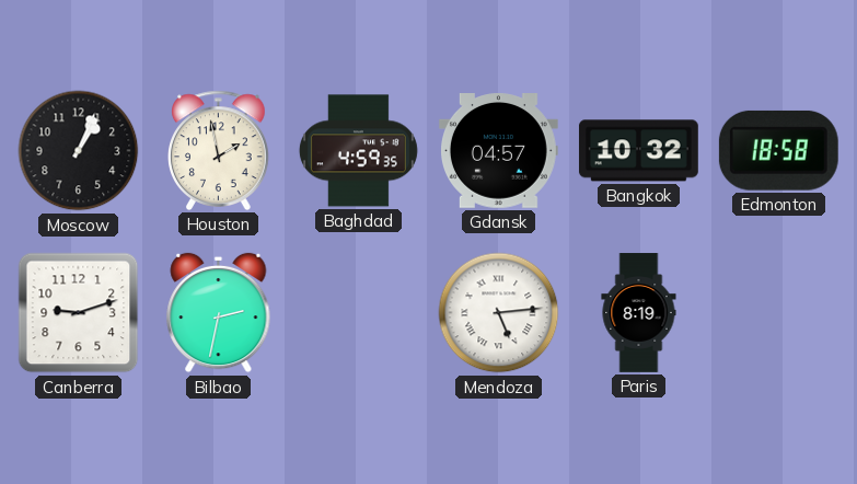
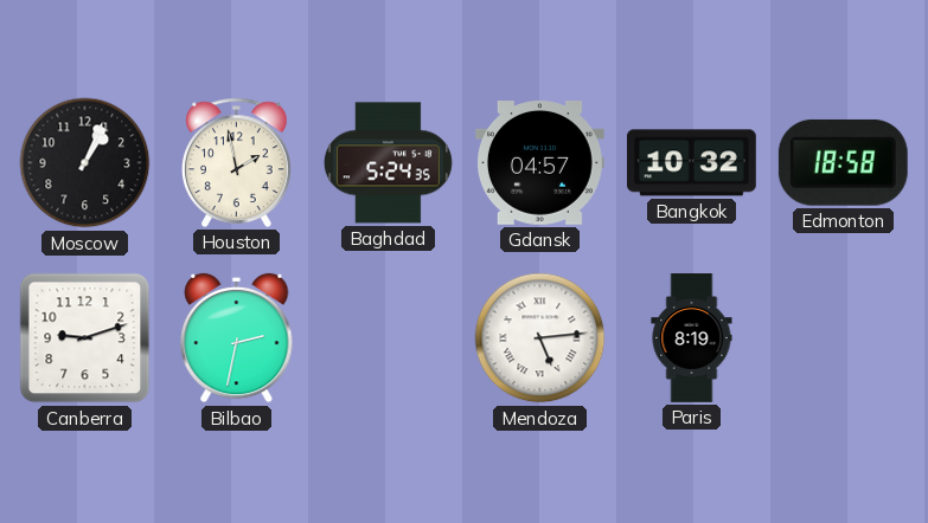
Baghdad: 4:59 -> 5:24 (388, 163)
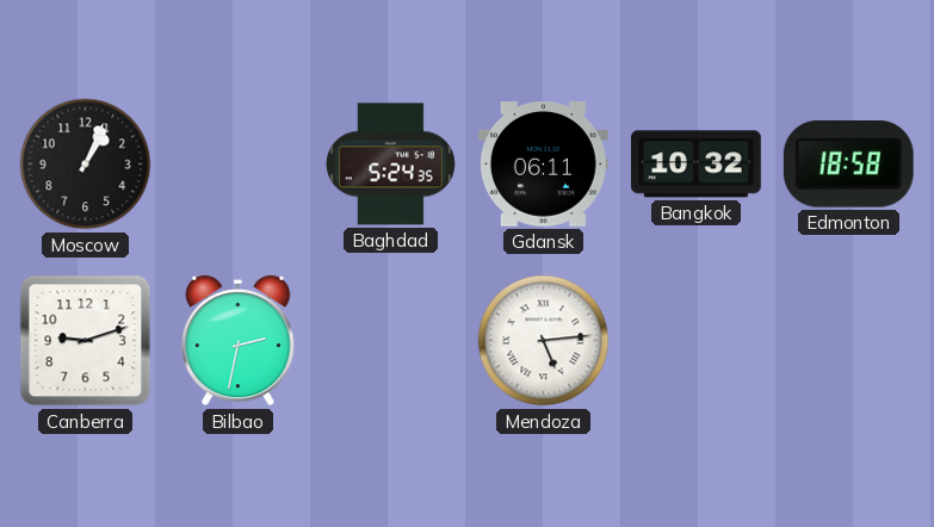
Houston: 1:58 -> none (237, 162)
Gdansk: 04:57 -> 06:11 (543, 165)
Paris: 8:19 -> none (692, 338)
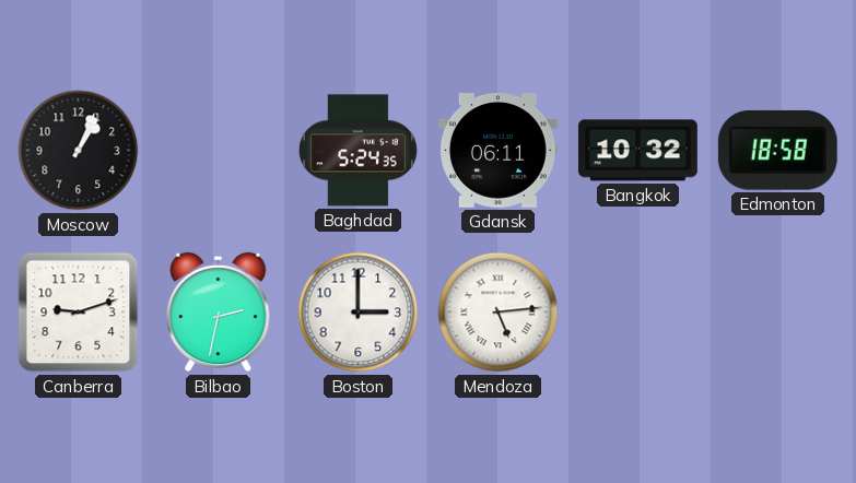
Boston: none -> 3:00 (359, 313)
